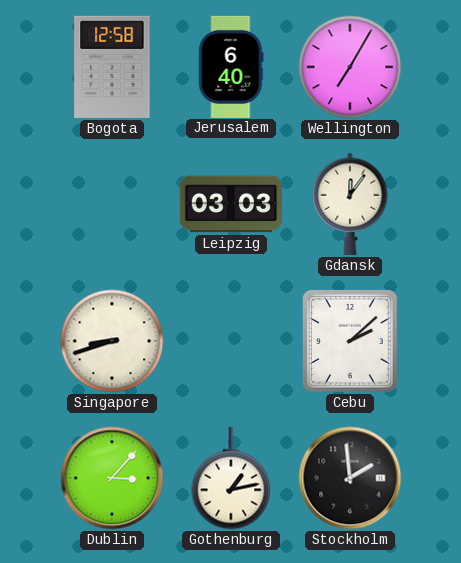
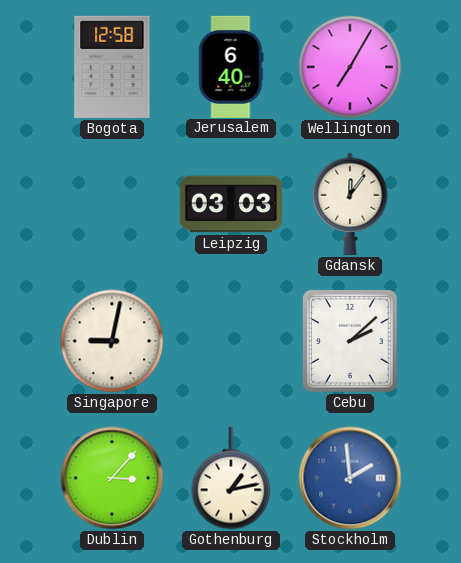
Singapore: 8:42 -> 9:02 (112, 341)
Stockholm dial: black -> blue (350, 478)
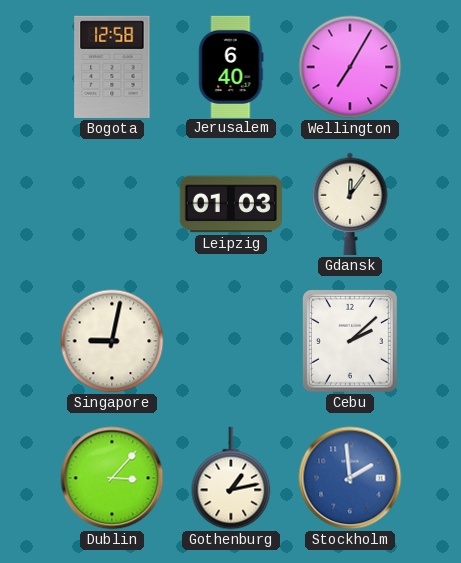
Leipzig: 03:03 -> 01:03 (231, 204)
